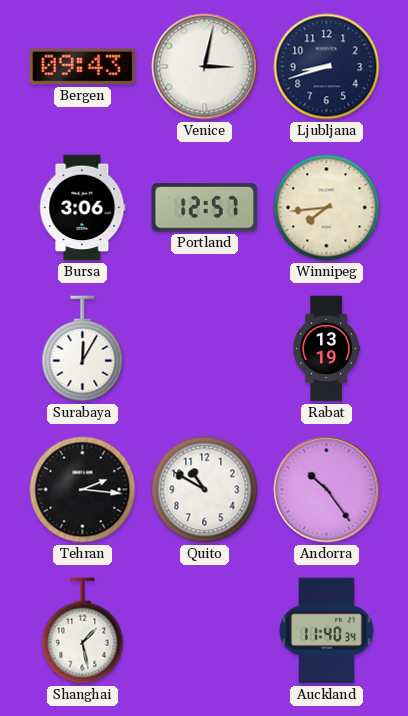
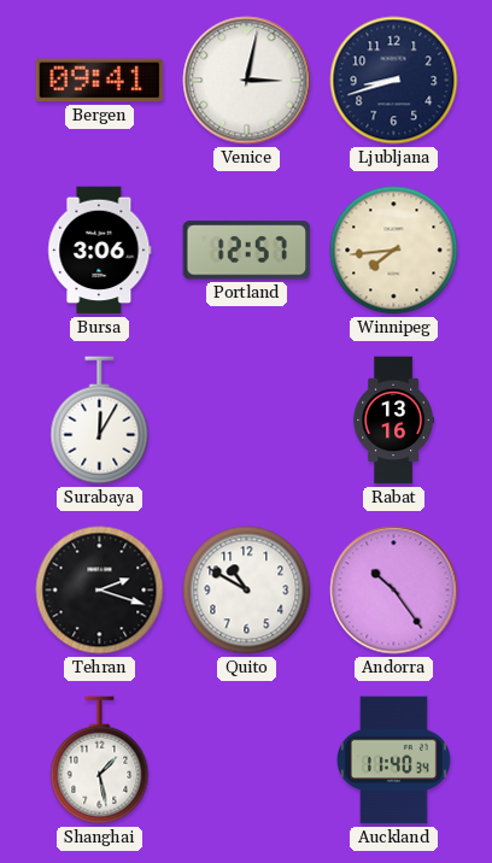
Bergen: 09:43 -> 09:41 (100, 81)
Rabat: 13:19 -> 13:16 (394, 421)
Tehran: 2:16 -> 2:18 (100, 591)
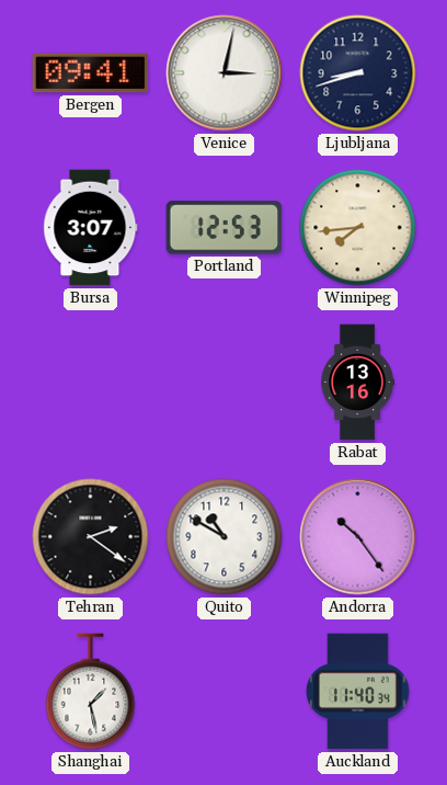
Bursa: 3:06 -> 3:07 (91, 228)
Portland: 12:57 -> 12:53 (225, 228)
Surabaya: 12:05 -> none (100, 421)
Tehran: 2:18 -> 2:21 (91, 537)
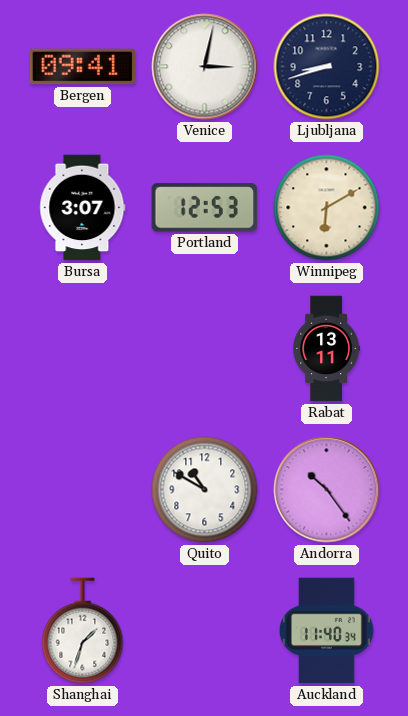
Winnipeg: 7:44 -> 6:10 (327, 208)
Rabat: 13:16 -> 13:11 (327, 349)
Tehran: 2:21 -> none (91, 537)
Shanghai: 1:28 -> 1:33 (83, 631)
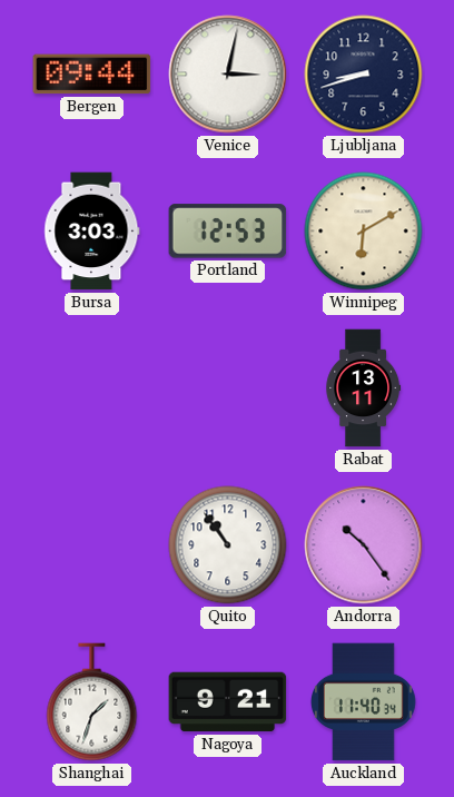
Bergen: 09:41 -> 09:44 (92, 75)
Bursa: 3:07 -> 3:03 (92, 232)
Quito: 10:50 -> 10:54 (228, 545)
Nagoya: none -> 9:21 (228, 702)
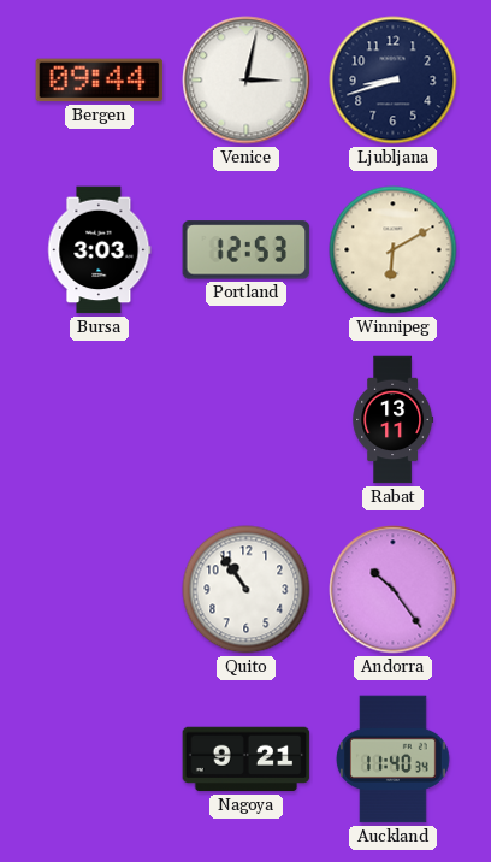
Shanghai: 1:33 -> none (92, 702)
